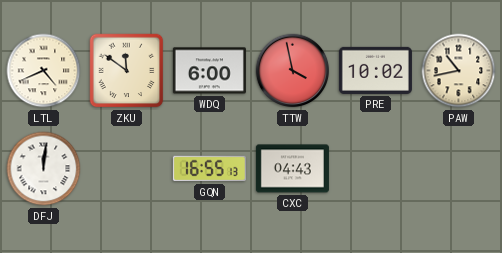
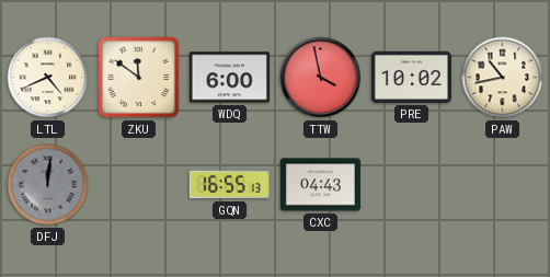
DFJ dial: white -> grey (48, 185)
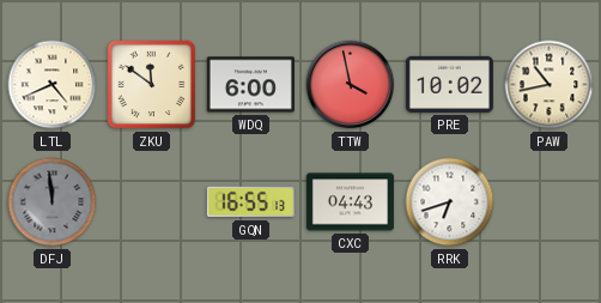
DFJ: 12:01 -> 11:59 (53, 202)
RRK: none -> 6:42 (450, 202)
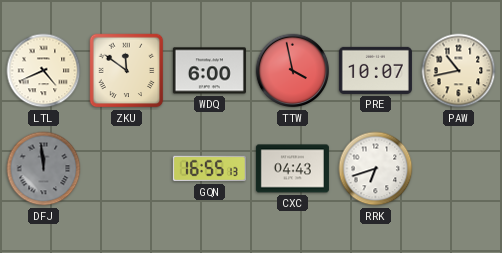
PRE: 10:02 -> 10:07 (375, 70)
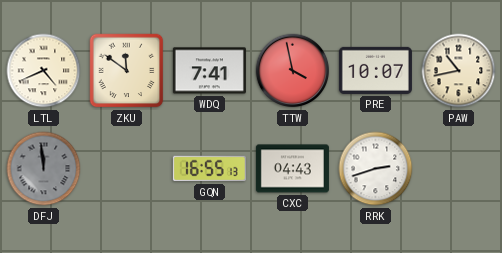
WDQ: 6:00 -> 7:41 (209, 71)
RRK: 6:42 -> 2:42 (376, 169)
